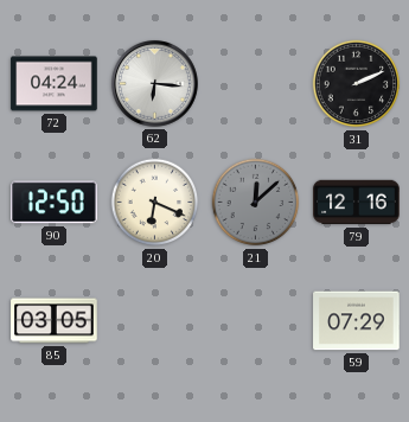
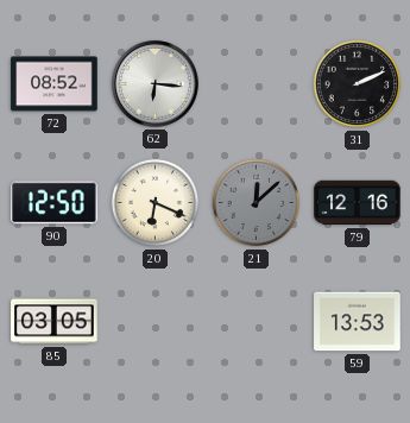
72: 04:24 -> 08:52 (55, 84)
59: 07:29 -> 13:53 (358, 322)
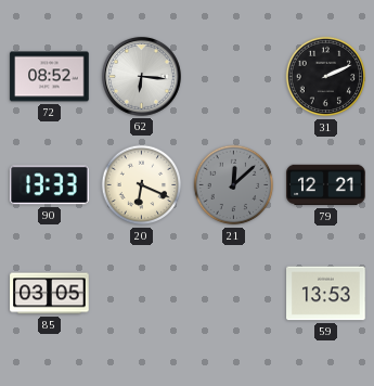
90: 12:50 -> 13:33 (50, 185)
79: 12:16 -> 12:21 (326, 185)
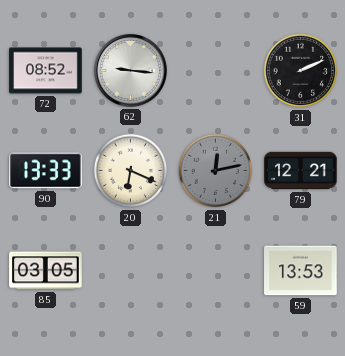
62: 6:16 -> 9:16 (130, 70)
21: 12:08 -> 12:13 (216, 171)
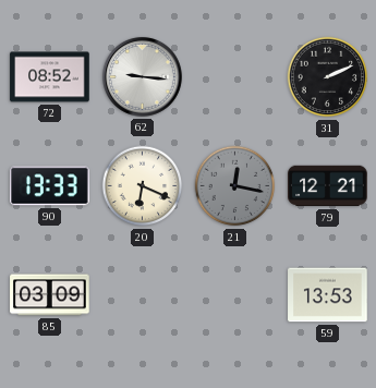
21: 12:13 -> 12:17 (235, 186)
85: 03:05 -> 03:09 (50, 295)
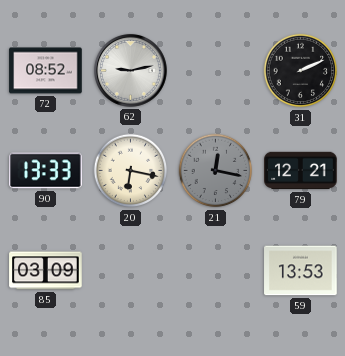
62: 9:16 -> 9:13 (130, 70)
20: 6:19 -> 6:17 (131, 171)
